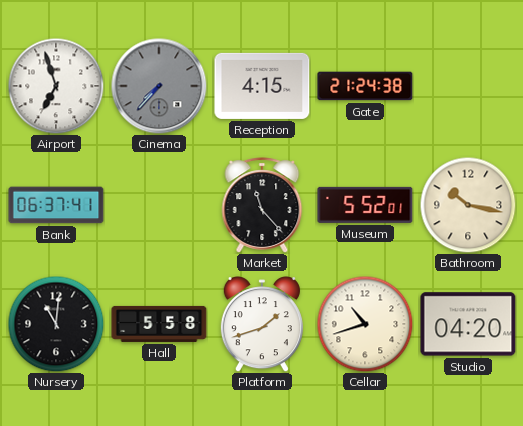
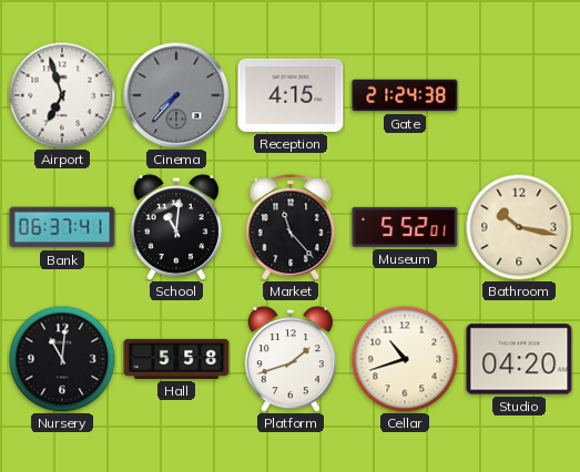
School: none -> 11:01 (176, 227)
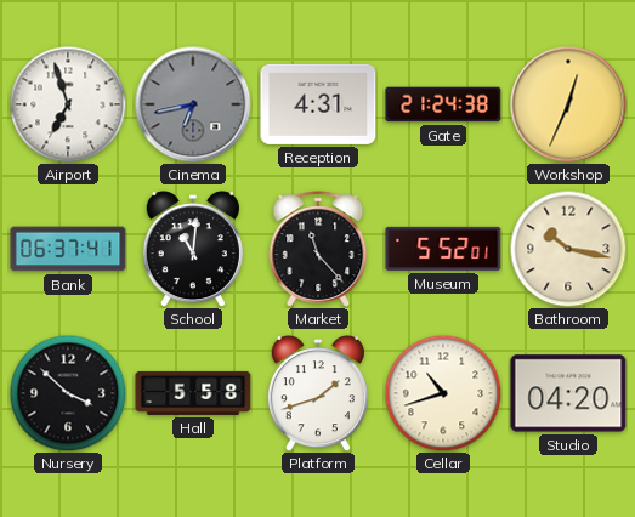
Cinema: 7:37 -> 6:43 (193, 104)
Reception: 4:15 -> 4:31 (318, 104)
Workshop: none -> 12:34 (568, 104)
Nursery: 11:01 -> 3:52 (68, 393)
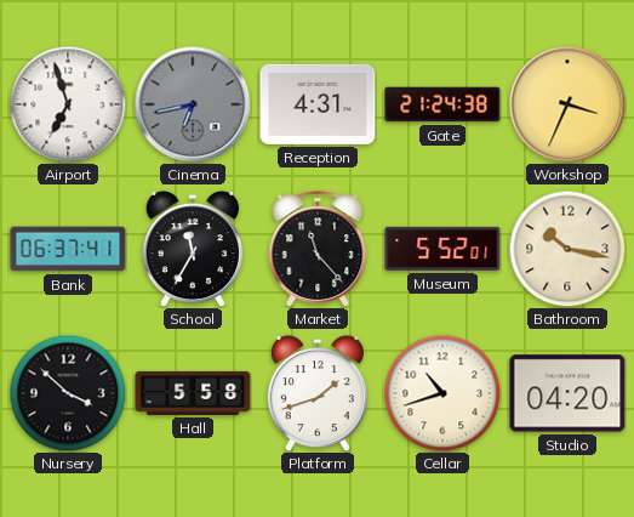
Workshop: 12:34 -> 3:34 (567, 104)
School: 11:01 -> 11:35 (193, 249)
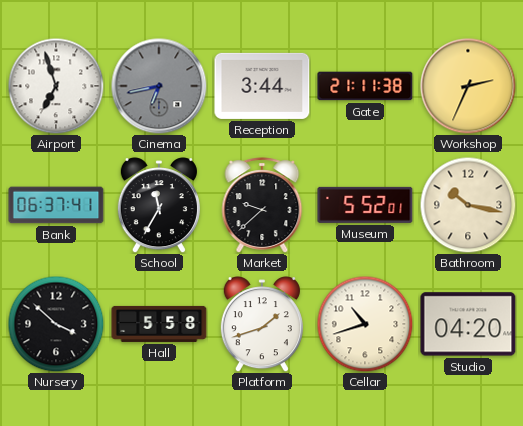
Reception: 4:31 -> 3:44 (262, 86)
Gate: 21:24 -> 21:11 (365, 86)
Workshop: 3:34 -> 2:34 (468, 86)
Market: 11:23 -> 9:38 (262, 205)
